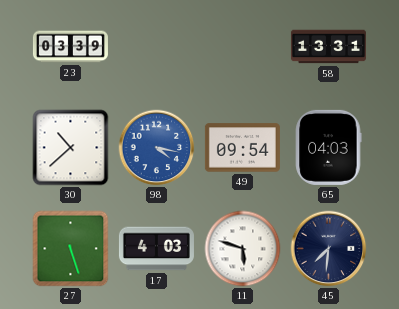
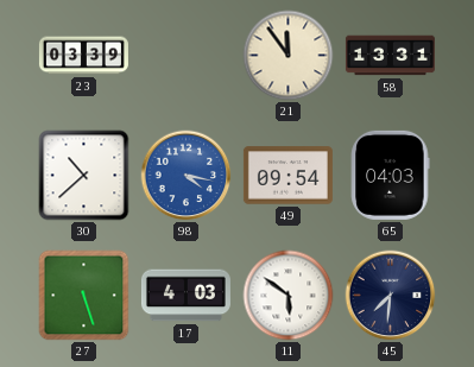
21: none -> 11:54 (289, 56)
11: 5:48 -> 5:51 (289, 296)
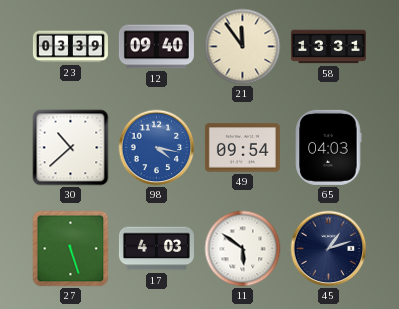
12: none -> 09:40 (156, 47)
45: 7:31 -> 1:12 (329, 249)
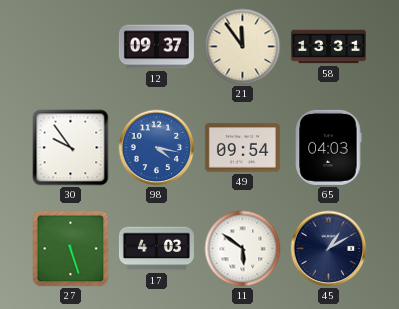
23: 03:39 -> none (70, 47)
12: 09:40 -> 09:37 (156, 47)
30: 10:38 -> 9:54 (71, 148)
45: 1:12 -> 1:10 (329, 249)
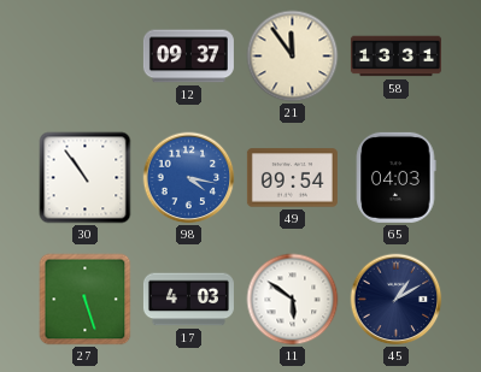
30: 9:54 -> 10:54 (86, 178)
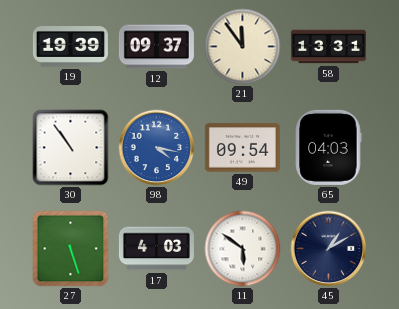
19: none -> 19:39 (70, 47)
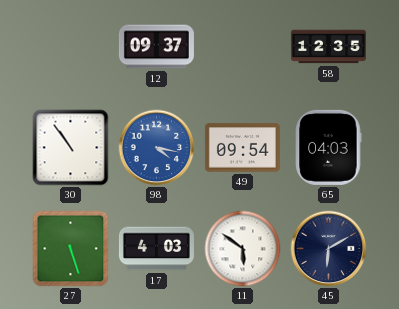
19: 19:39 -> none (70, 47)
21: 11:54 -> none (243, 47)
58: 13:31 -> 12:35 (328, 47)
45: 1:10 -> 6:10 (329, 249)
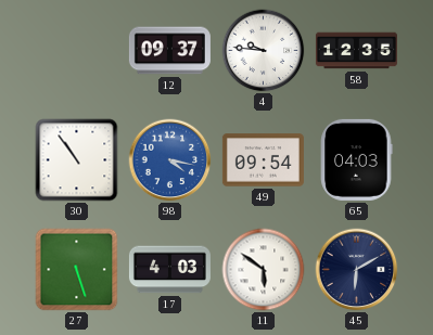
4: none -> 9:46 (264, 51)
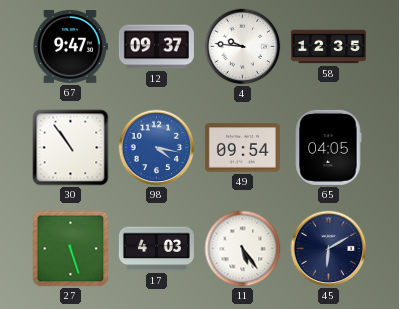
67: none -> 9:47 (70, 46)
65: 04:03 -> 04:05 (329, 147)
11: 5:51 -> 5:24 (243, 249)
